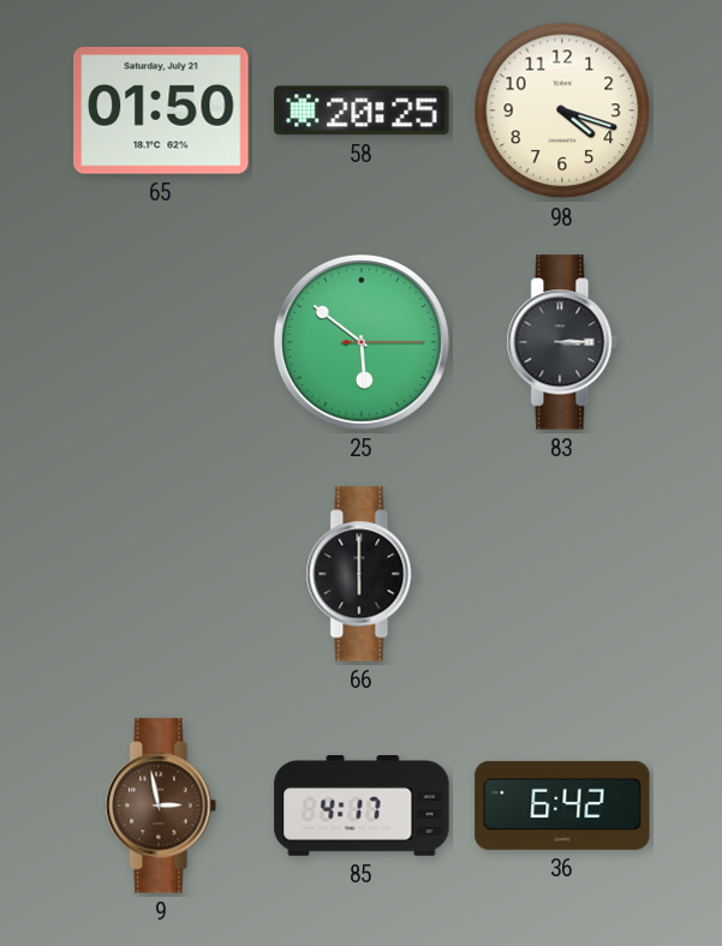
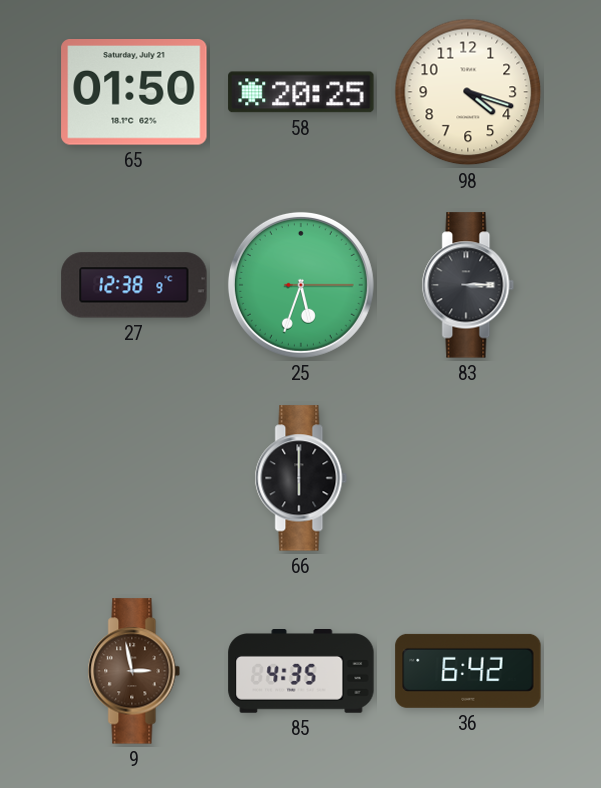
27: none -> 12:38 (134, 285)
25: 5:51 -> 5:33 (301, 285)
85: 4:17 -> 4:35 (301, 672)
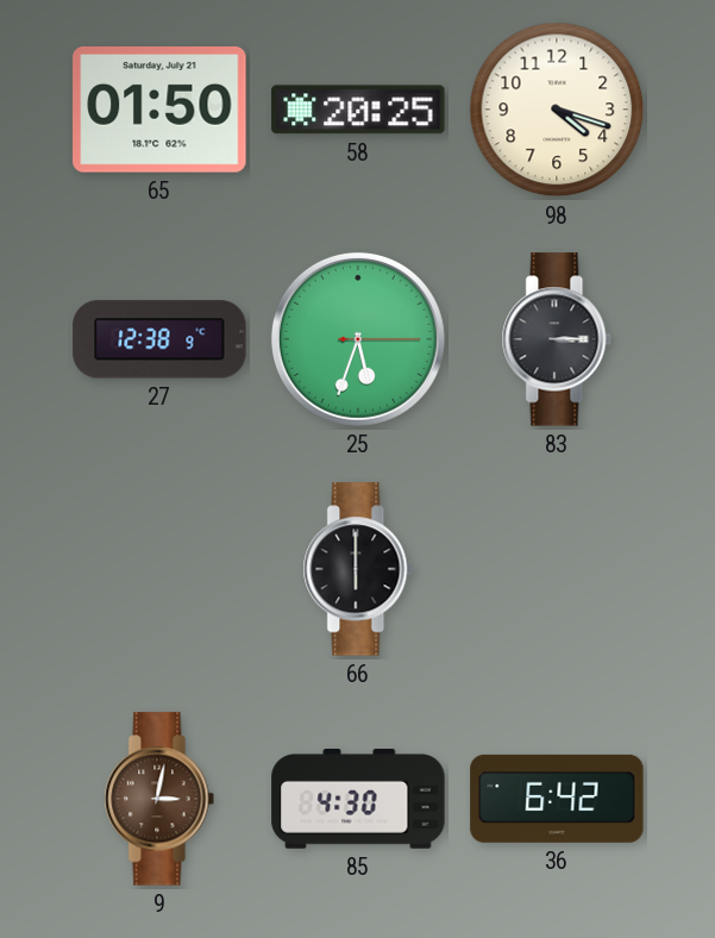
9: 2:58 -> 3:02 (159, 799)
85: 4:35 -> 4:30 (358, 800)
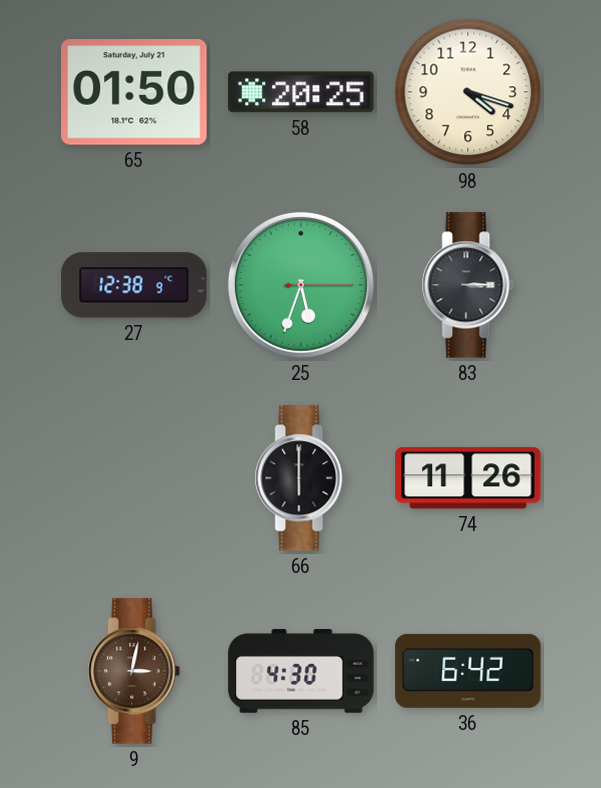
74: none -> 11:26 (468, 478)
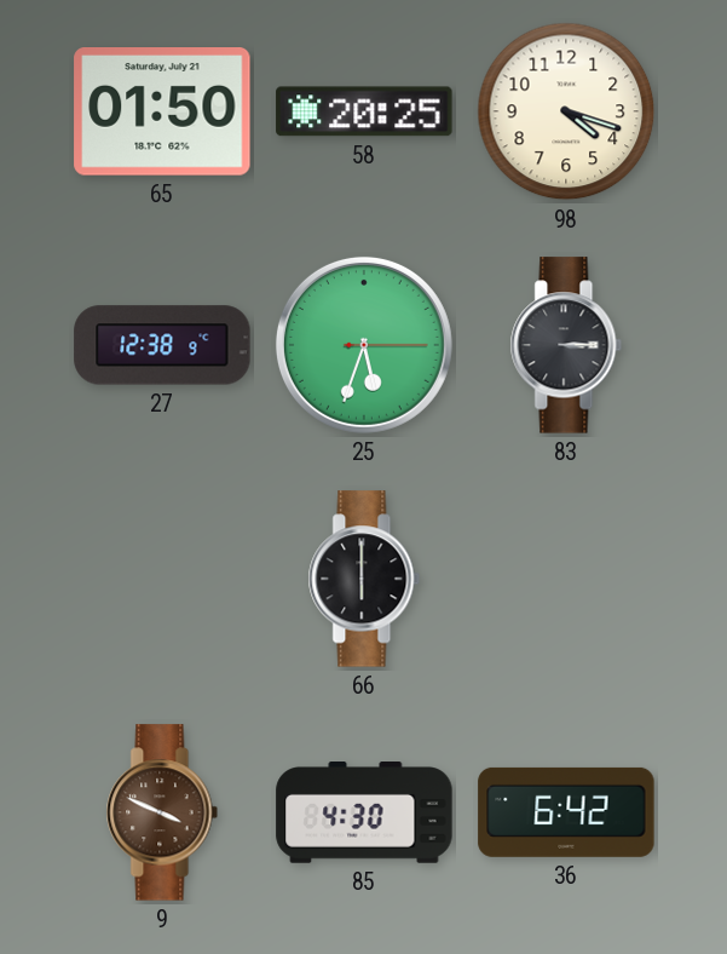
74: 11:26 -> none (468, 478)
9: 3:02 -> 3:49 (162, 812)
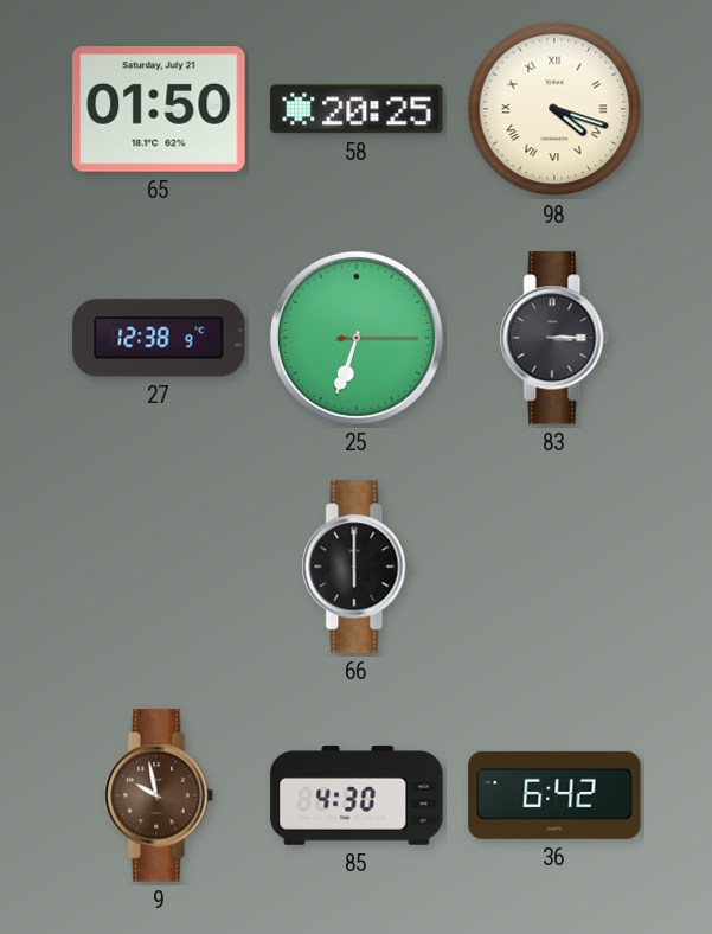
98 numerals: Arabic -> Roman (554, 109)
25: 5:33 -> 6:33 (357, 338)
9: 3:49 -> 9:58 (159, 795)
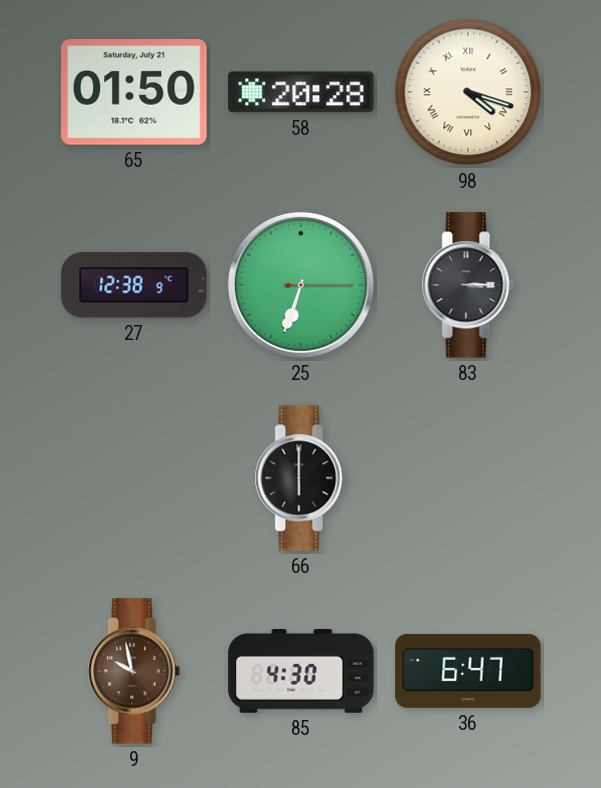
58: 20:25 -> 20:28 (301, 92)
36: 6:42 -> 6:47 (468, 671)
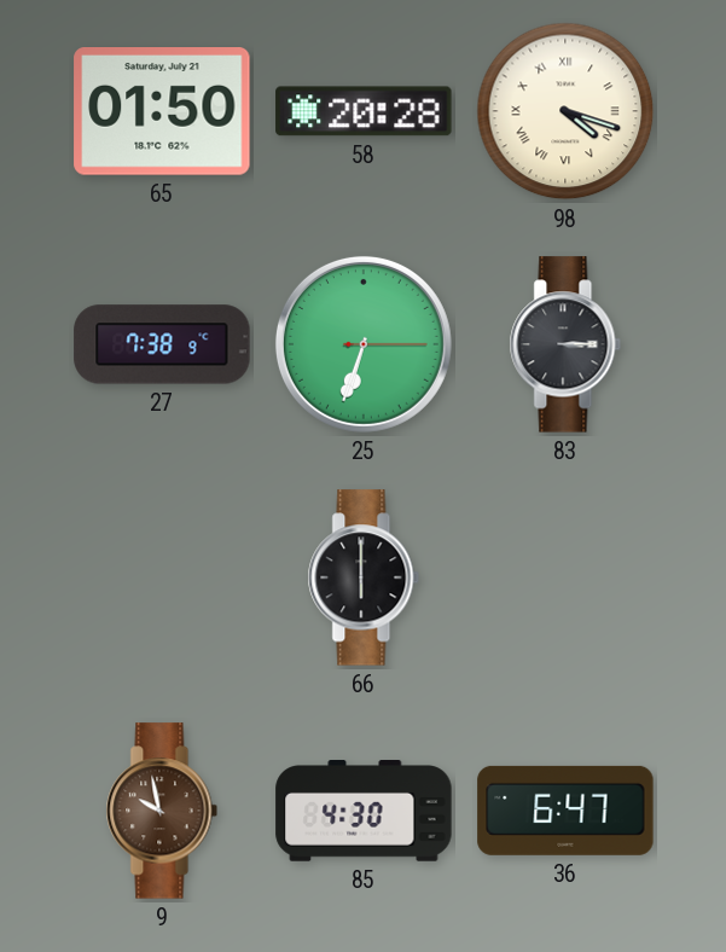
27: 12:38 -> 7:38 (162, 344)
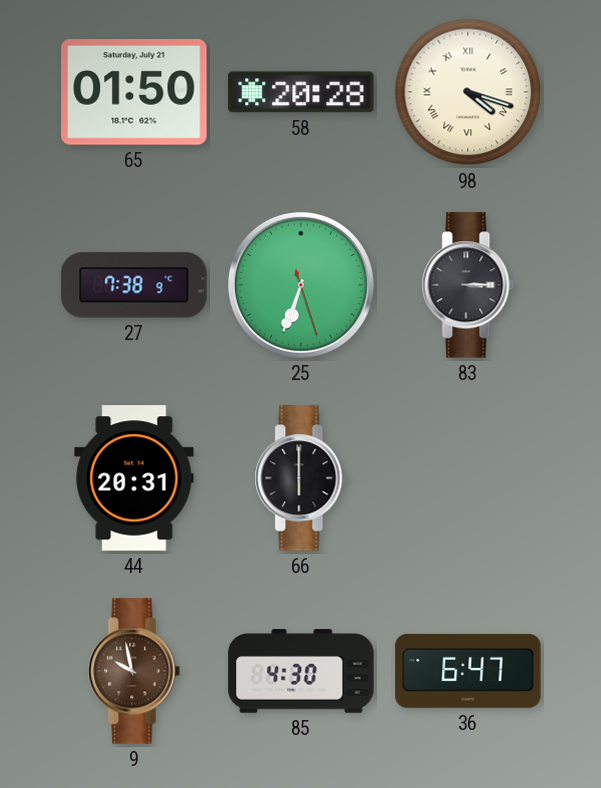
25: 6:33:15 -> 6:33:27 (301, 285)
44: none -> 20:31 (134, 478)
